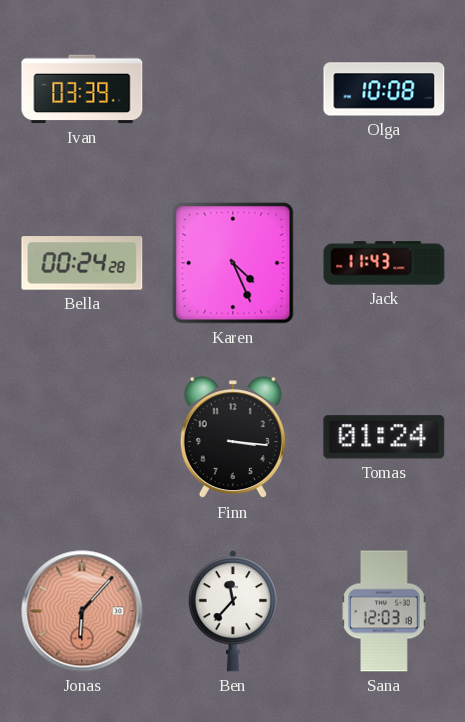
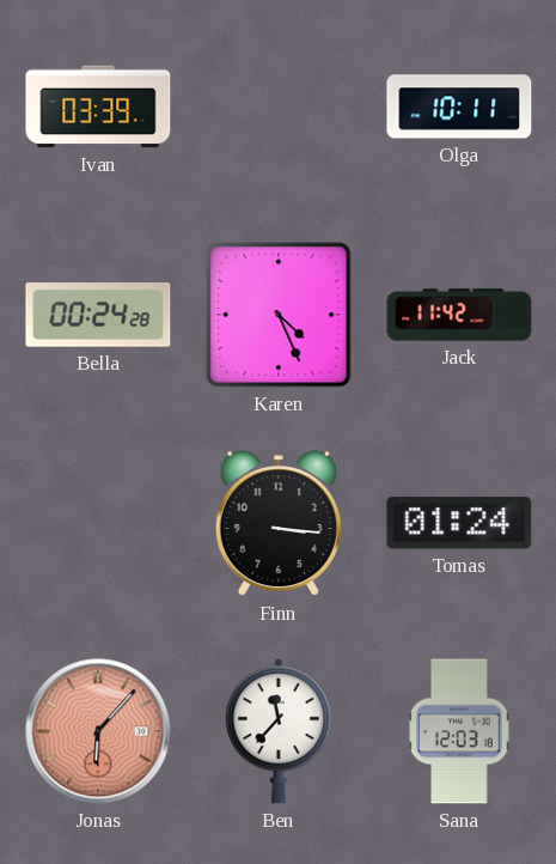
Olga: 10:08 -> 10:11 (459, 107)
Jack: 11:43 -> 11:42 (459, 315)
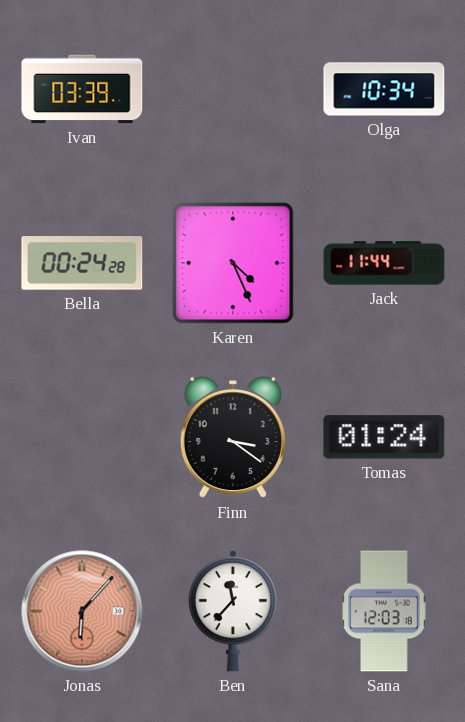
Olga: 10:11 -> 10:34 (384, 89)
Jack: 11:42 -> 11:44 (384, 263)
Finn: 3:16 -> 3:21 (233, 437)
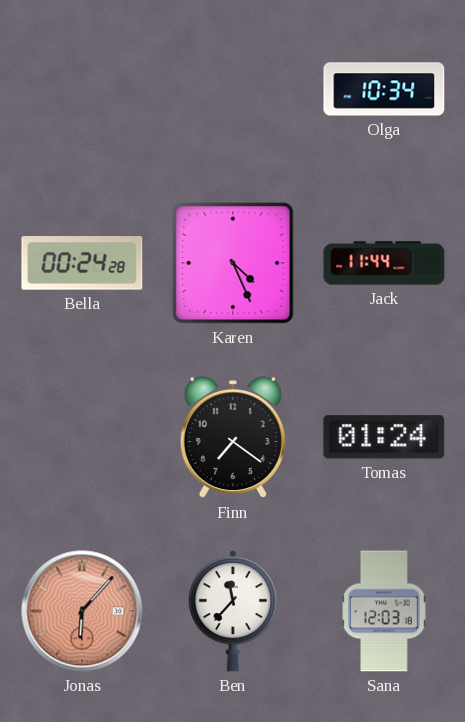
Ivan: 03:39 -> none (82, 89)
Finn: 3:21 -> 7:21 (233, 437)
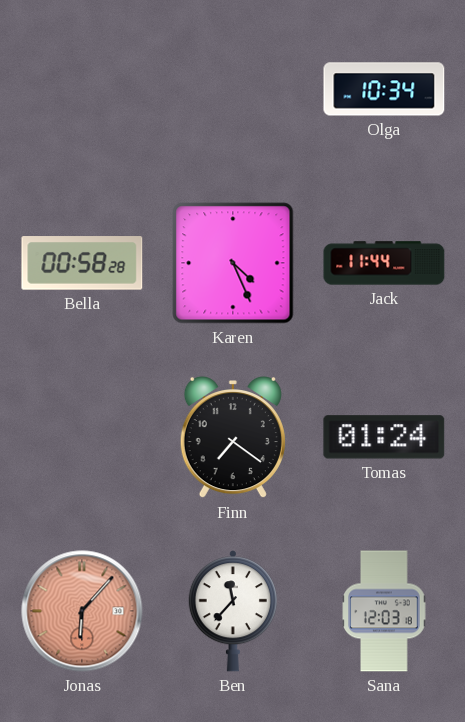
Bella: 00:24 -> 00:58 (82, 263)
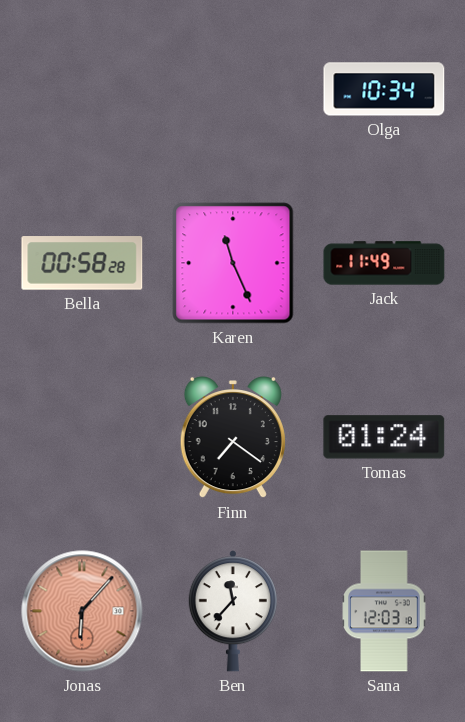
Karen: 4:26 -> 11:26 (233, 263)
Jack: 11:44 -> 11:49 (384, 263)
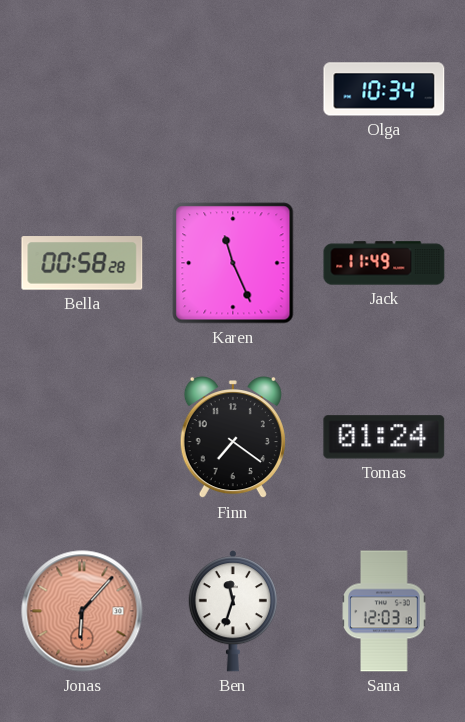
Ben: 11:37 -> 11:33 (233, 611)
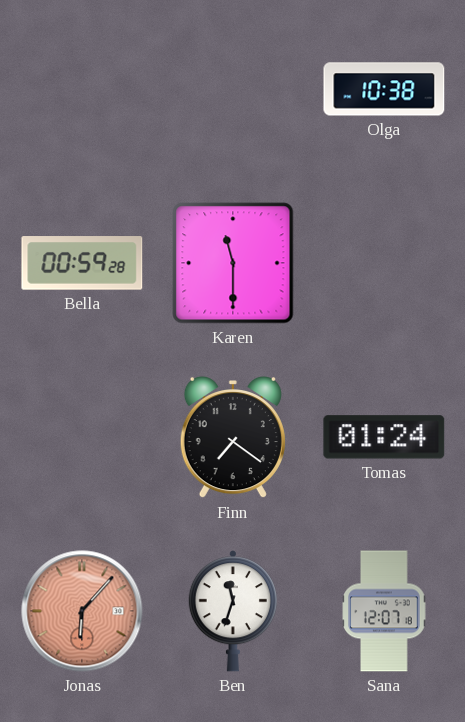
Olga: 10:34 -> 10:38 (384, 89)
Bella: 00:58 -> 00:59 (82, 263)
Karen: 11:26 -> 11:30 (233, 263)
Jack: 11:49 -> none (384, 263)
Sana: 12:03 -> 12:07 (384, 611)
